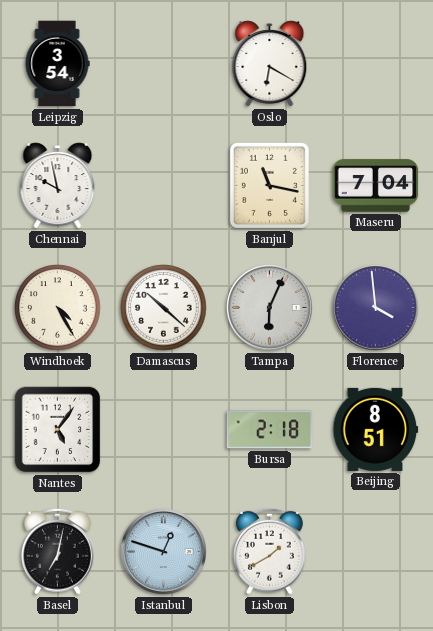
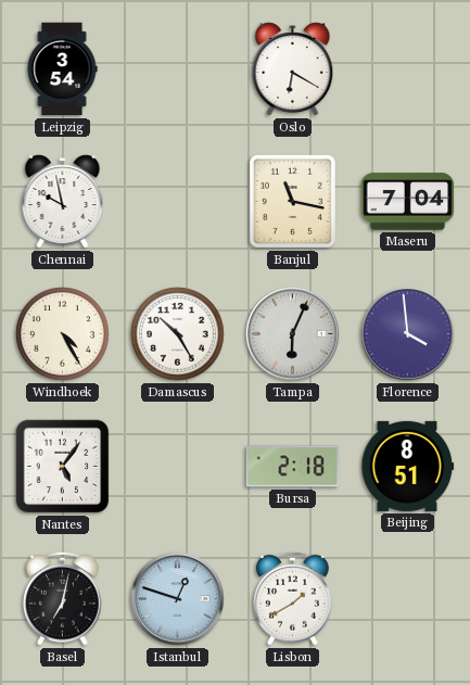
Damascus: 10:22 -> 10:25 (178, 334)
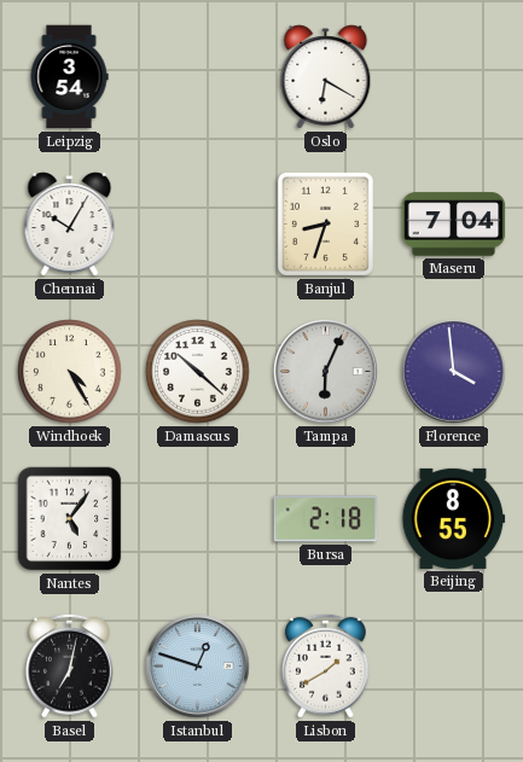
Chennai: 9:58 -> 10:05 (70, 225)
Banjul: 11:17 -> 8:33 (325, 223)
Damascus: 10:25 -> 10:22 (198, 372)
Beijing: 8:51 -> 8:55 (454, 518)
